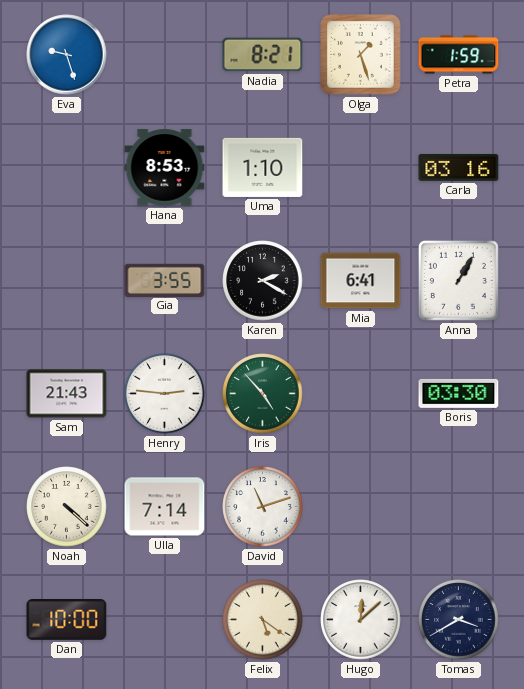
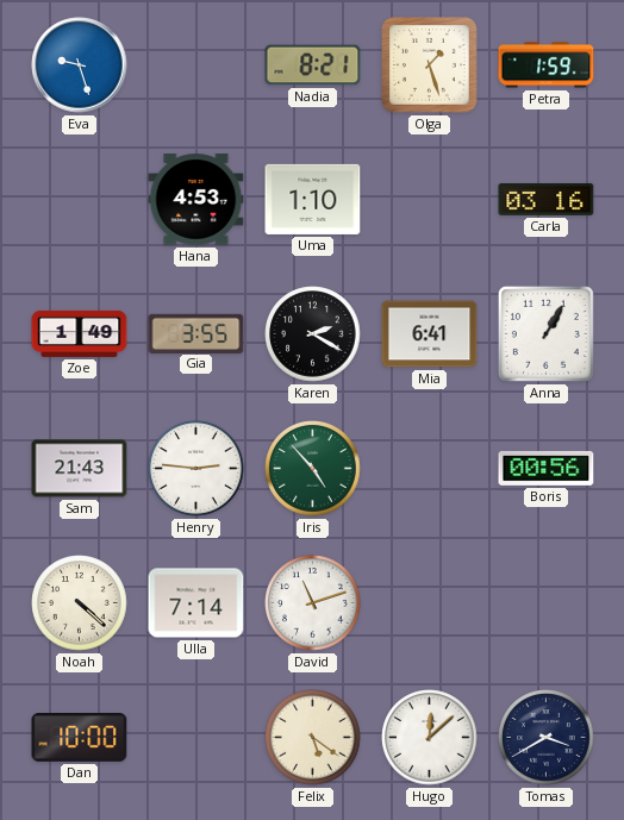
Hana: 8:53 -> 4:53 (196, 200)
Zoe: none -> 1:49 (80, 333)
Boris: 03:30 -> 00:56 (547, 468)
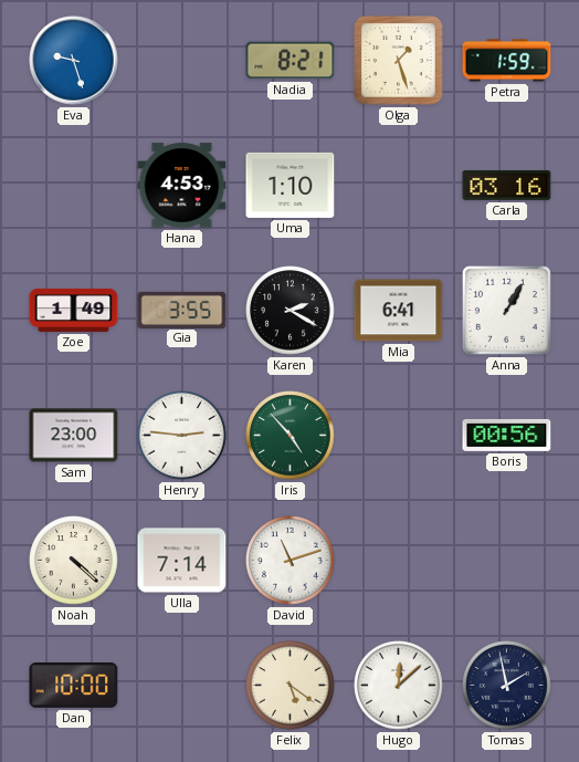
Sam: 21:43 -> 23:00 (74, 436)
Tomas: 3:40 -> 1:58 (507, 686)
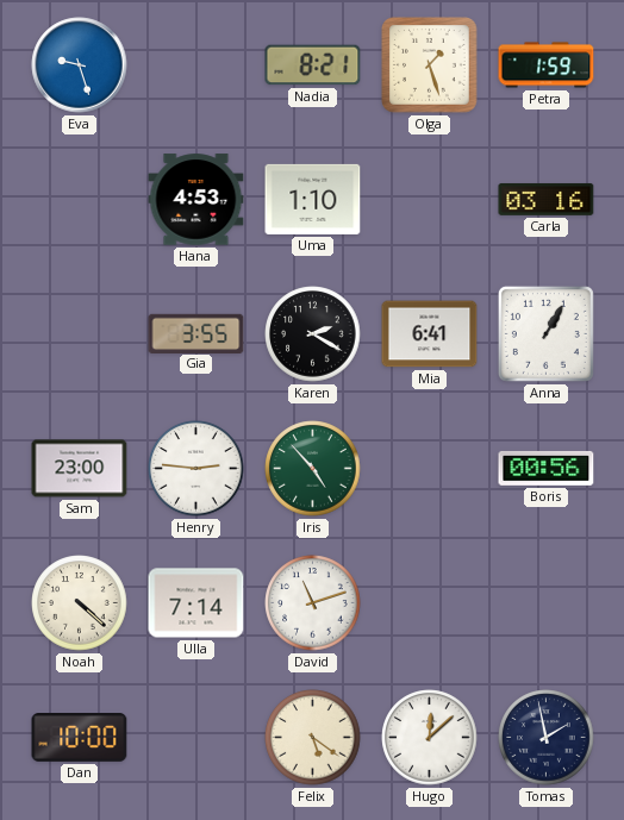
Zoe: 1:49 -> none (74, 310)
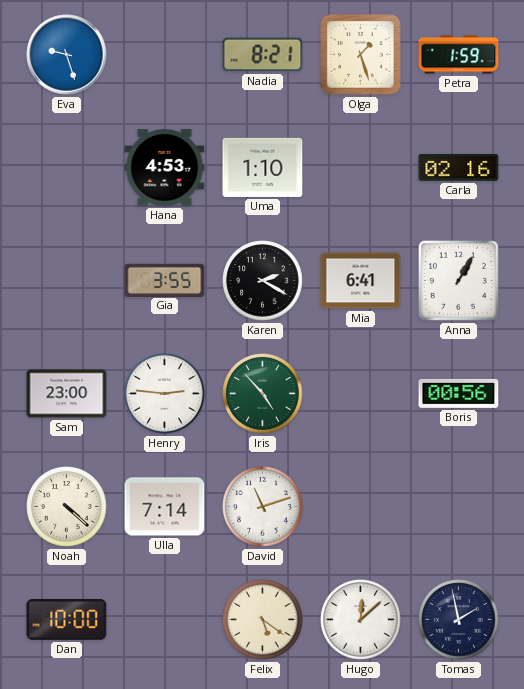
Carla: 03:16 -> 02:16 (459, 167)
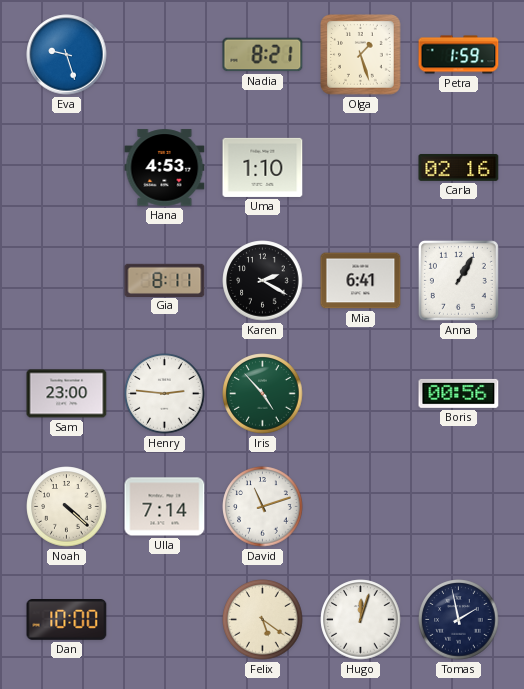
Gia: 3:55 -> 8:11 (165, 280)
Hugo: 12:08 -> 12:03 (361, 620)
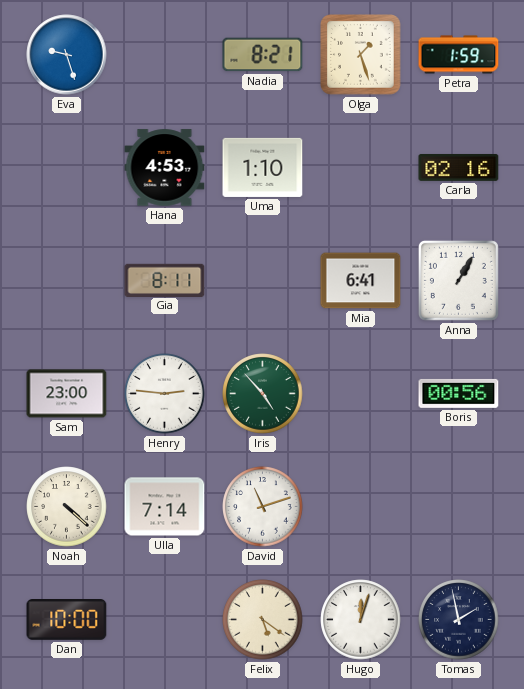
Karen: 2:20 -> none (263, 281)
